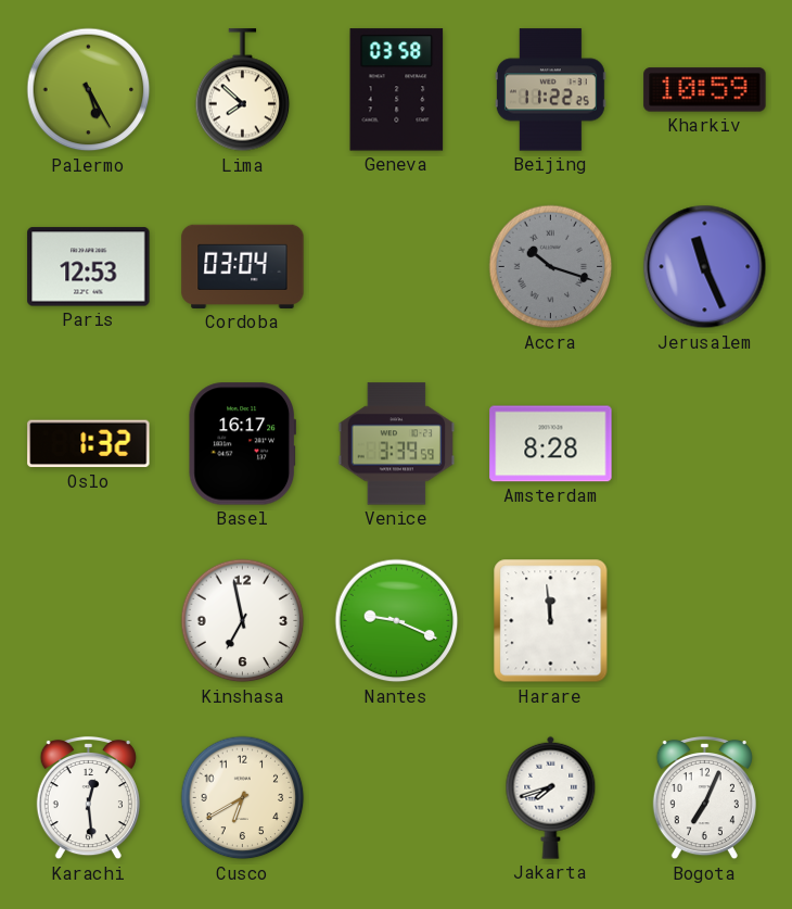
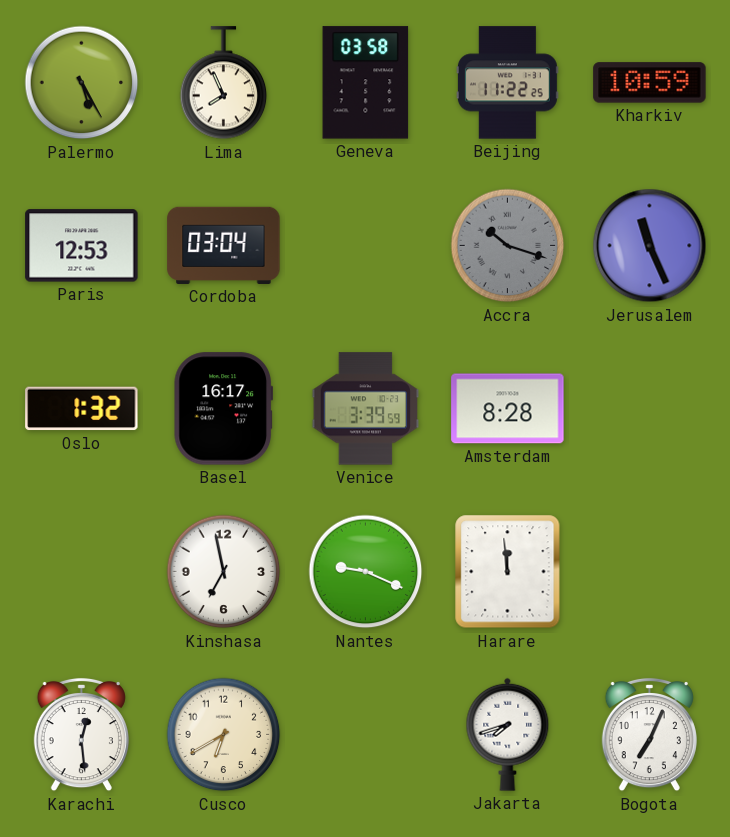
Lima: 7:52 -> 7:56 (224, 83)
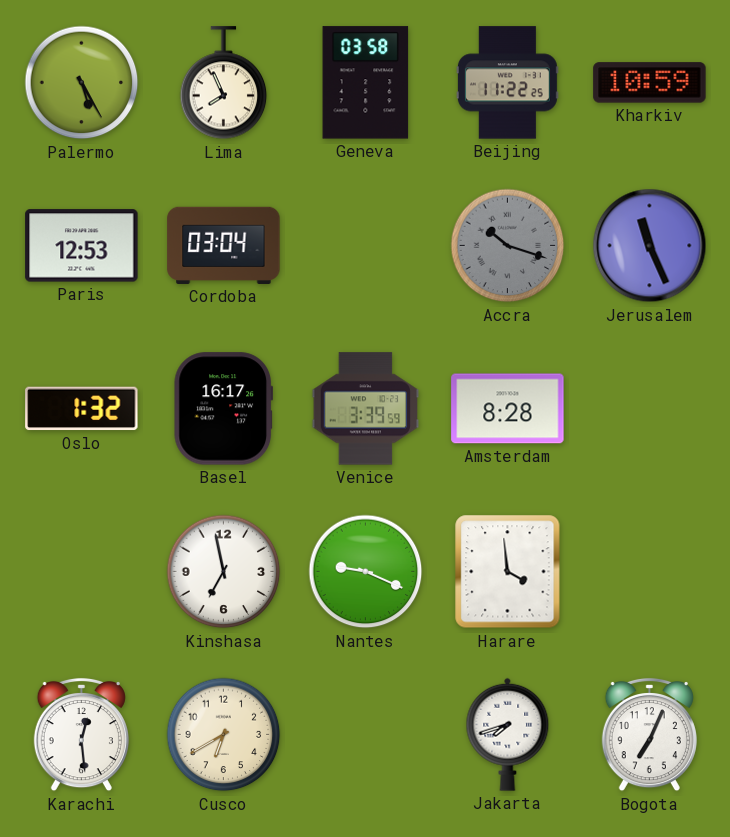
Harare: 11:59 -> 3:59 (508, 572)
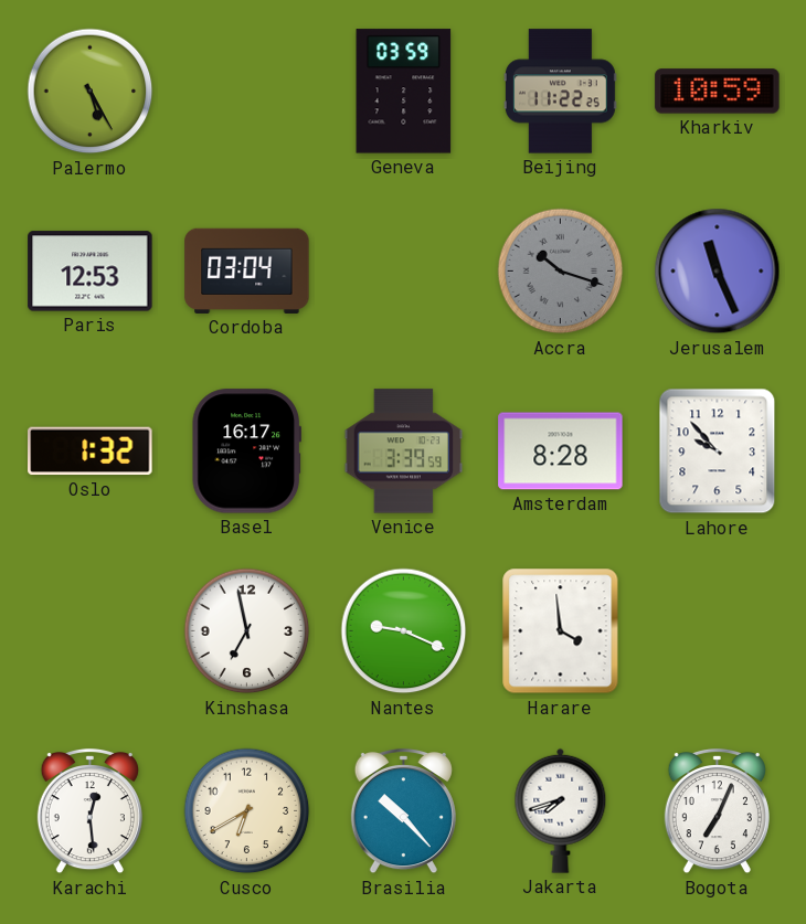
Lima: 7:56 -> none (224, 83)
Geneva: 03:58 -> 03:59 (404, 92)
Lahore: none -> 9:53 (718, 452)
Brasilia: none -> 10:23 (403, 811)
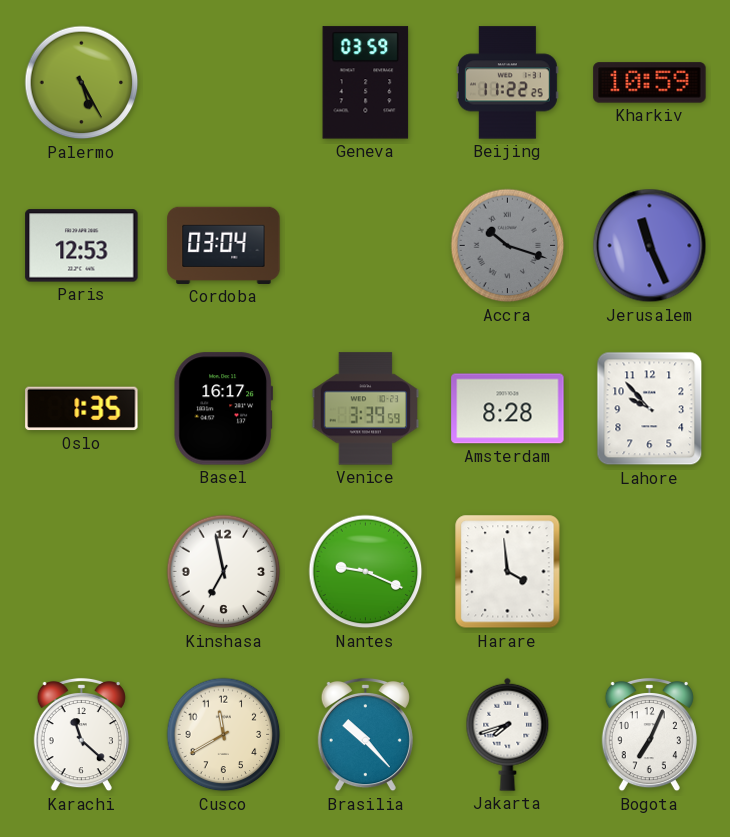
Oslo: 1:32 -> 1:35 (82, 409)
Karachi: 12:29 -> 11:22 (81, 735)
Cusco: 6:40 -> 11:40 (224, 735)
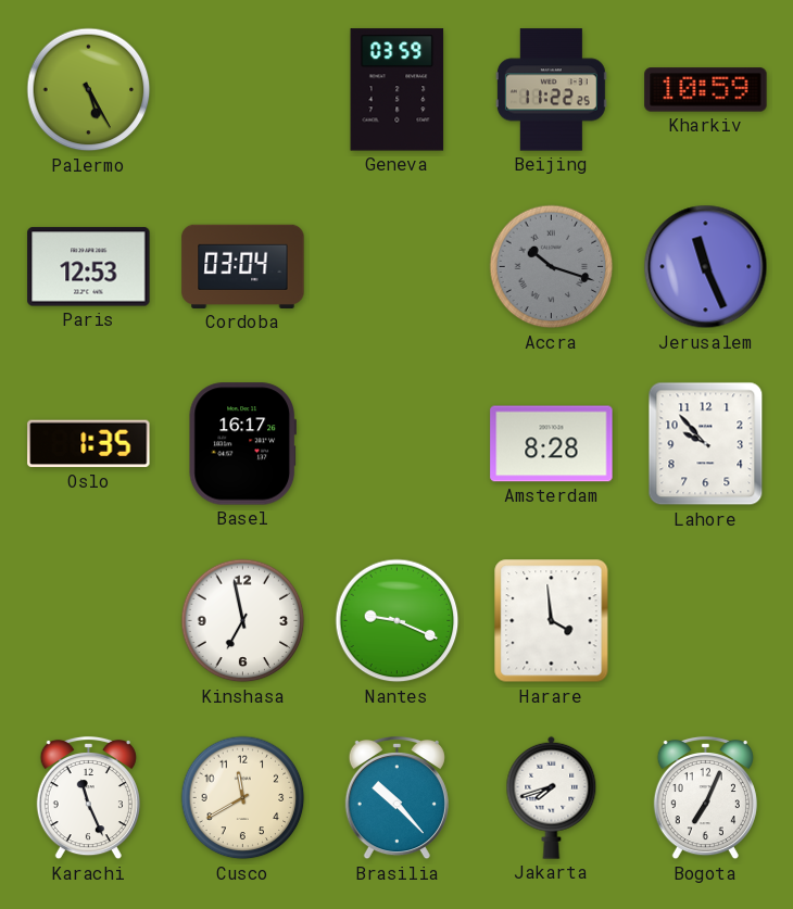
Venice: 3:39 -> none (366, 409)
Karachi: 11:22 -> 11:26 (88, 798)
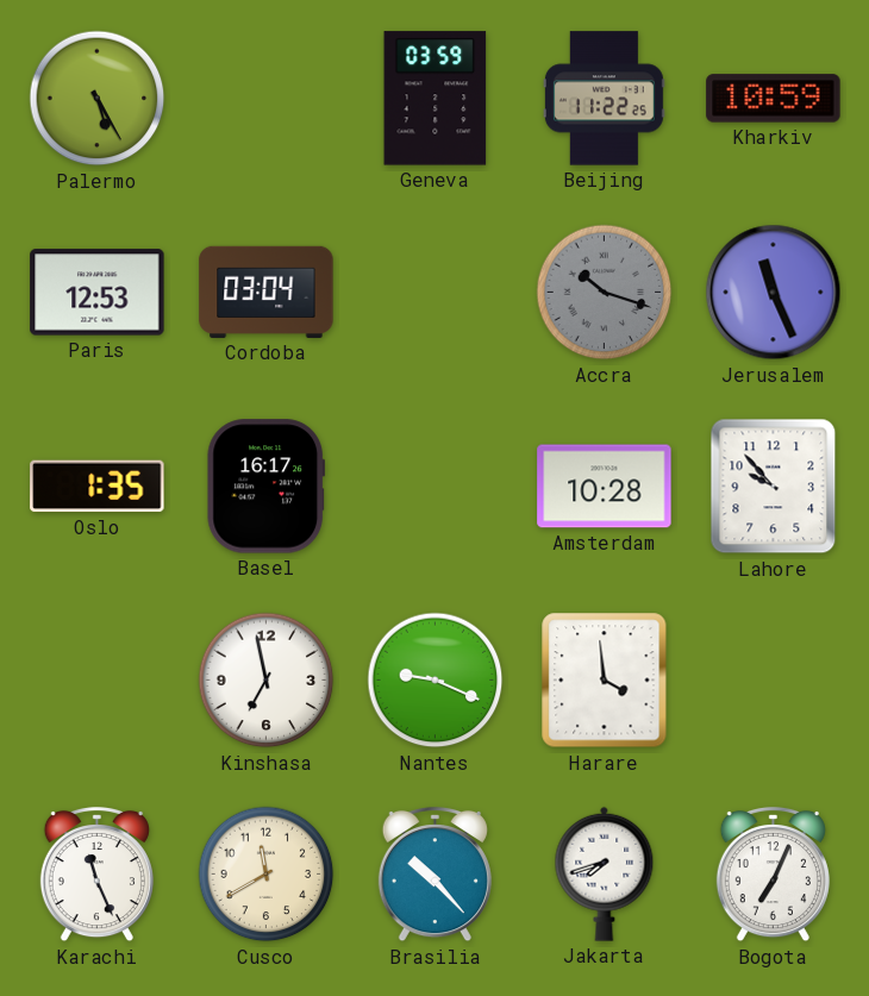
Amsterdam: 8:28 -> 10:28 (605, 487)
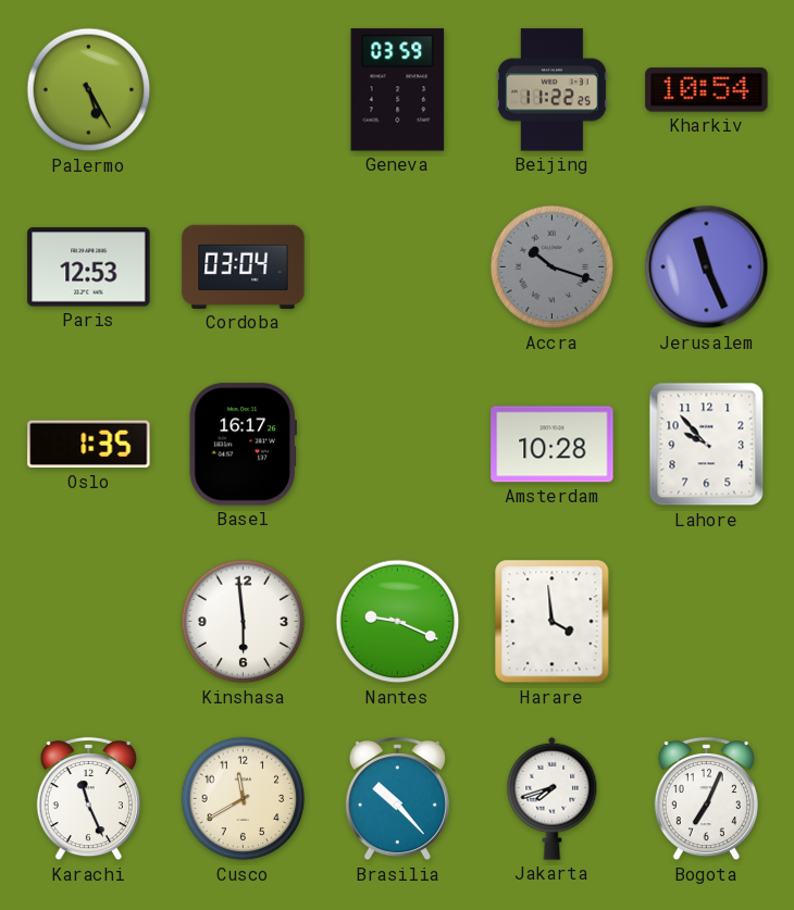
Kharkiv: 10:59 -> 10:54 (707, 90)
Kinshasa: 6:58 -> 5:59 (244, 622)
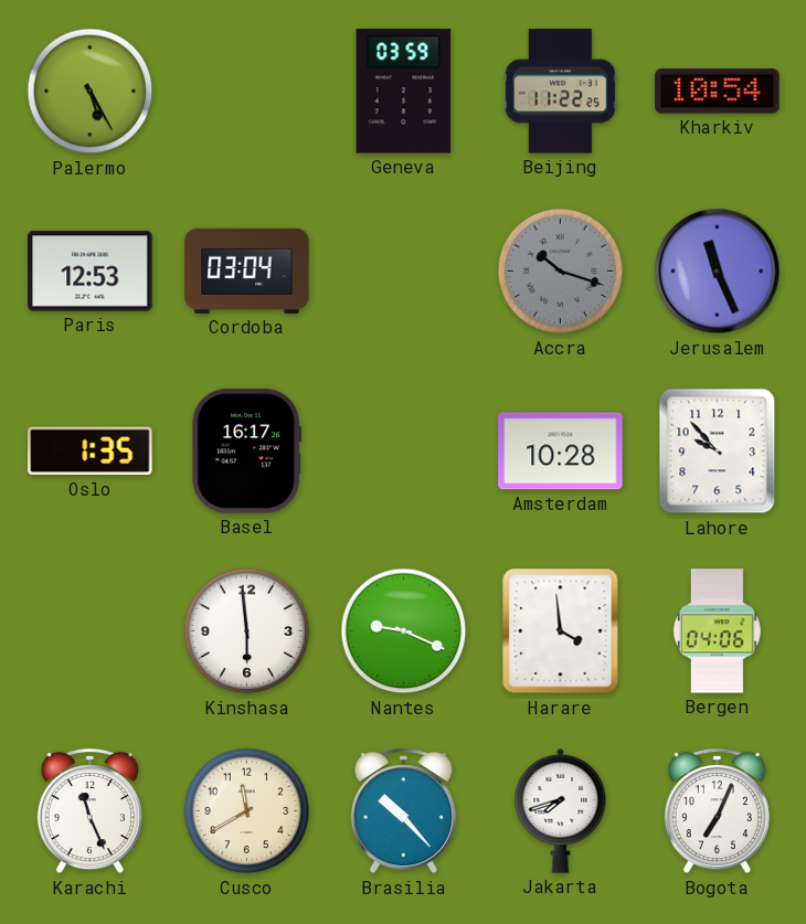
Bergen: none -> 04:06 (717, 631)
